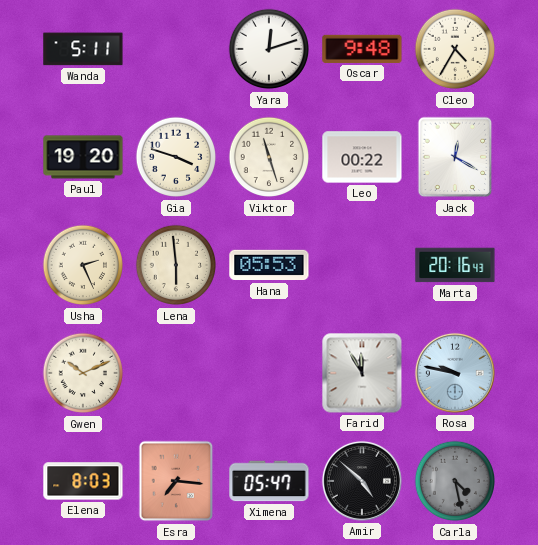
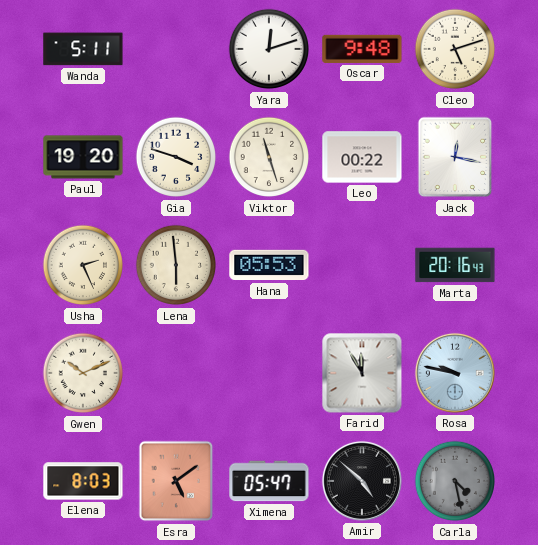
Cleo: 4:35 -> 5:12 (455, 49)
Jack: 12:20 -> 12:17 (455, 157)
Esra: 7:16 -> 5:09 (176, 481)
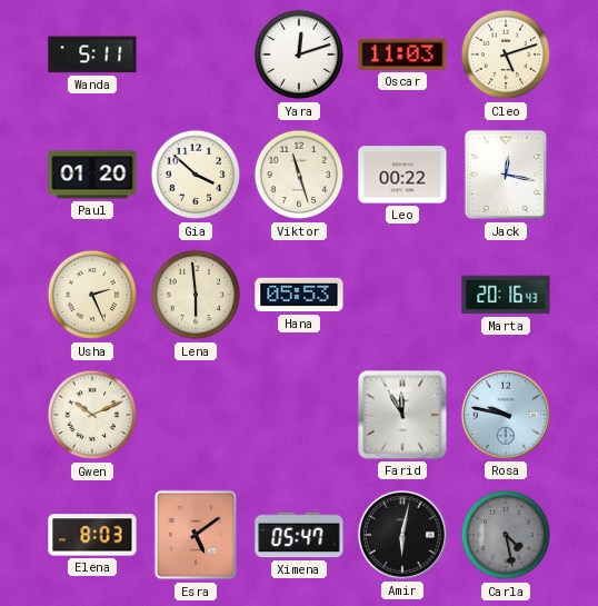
Oscar: 9:48 -> 11:03 (402, 54)
Paul: 19:20 -> 01:20 (92, 175)
Gia: 3:48 -> 3:52 (196, 175)
Amir: 4:52 -> 6:02 (402, 535)
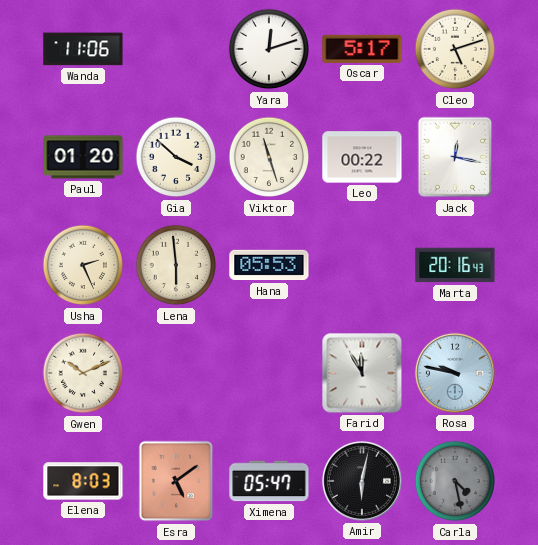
Wanda: 5:11 -> 11:06 (83, 49)
Oscar: 11:03 -> 5:17 (362, 49)
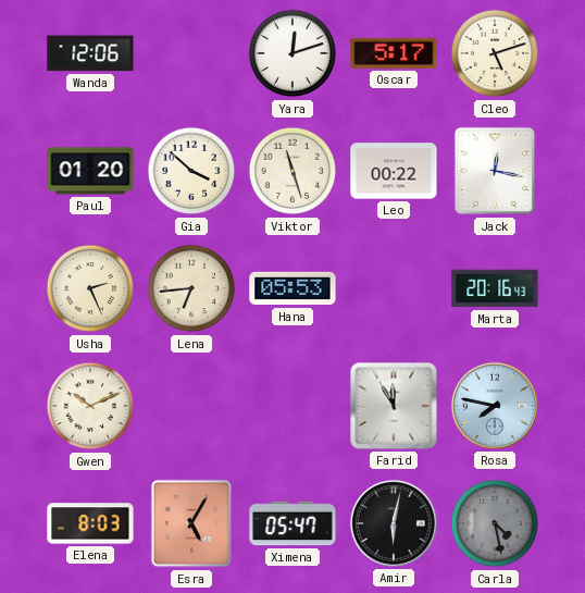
Wanda: 11:06 -> 12:06 (90, 53)
Lena: 5:59 -> 6:44 (191, 288)
Rosa: 9:47 -> 7:47 (495, 406)
Esra: 5:09 -> 5:05 (191, 523)
